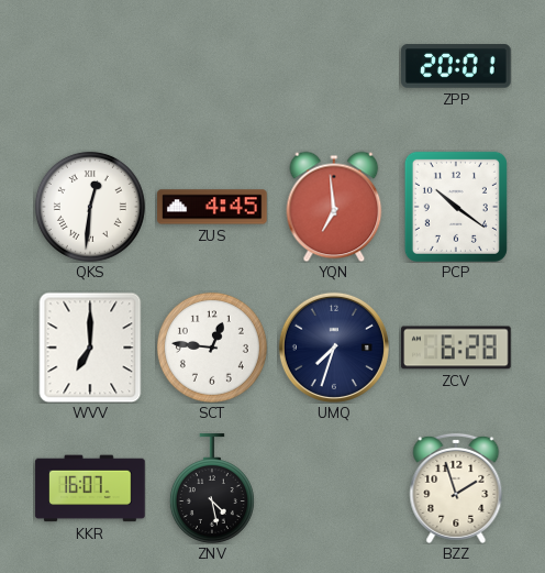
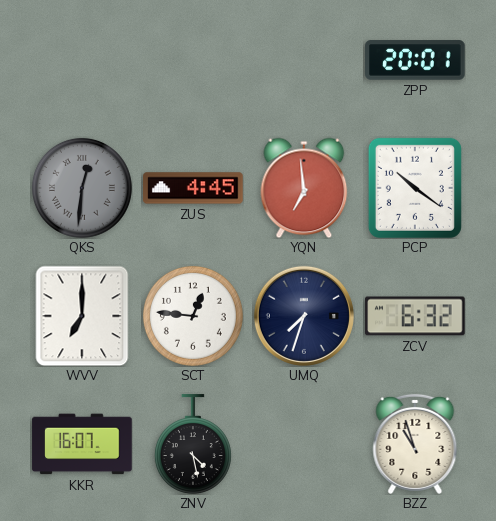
QKS dial: white -> grey (82, 188)
ZCV: 6:28 -> 6:32 (415, 316)
BZZ: 1:57 -> 10:57 (415, 444)
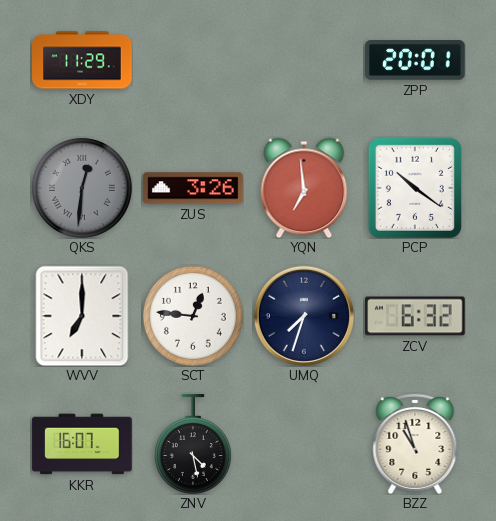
XDY: none -> 11:29 (82, 60)
ZUS: 4:45 -> 3:26 (193, 188)
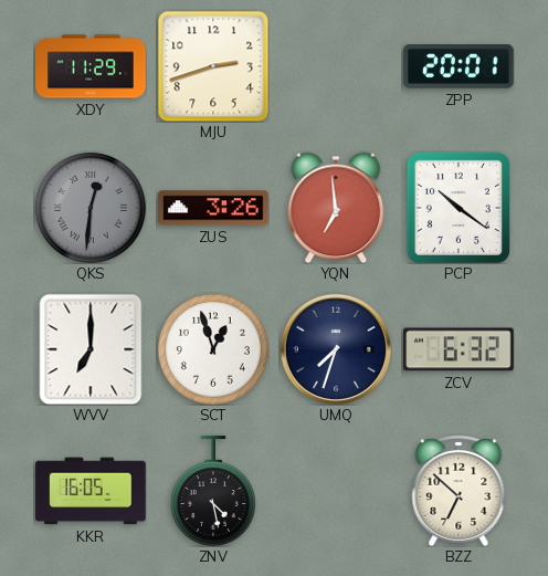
MJU: none -> 2:42 (213, 66)
SCT: 12:46 -> 12:57 (213, 349)
KKR: 16:07 -> 16:05 (91, 491)
BZZ: 10:57 -> 6:52 (459, 491)
